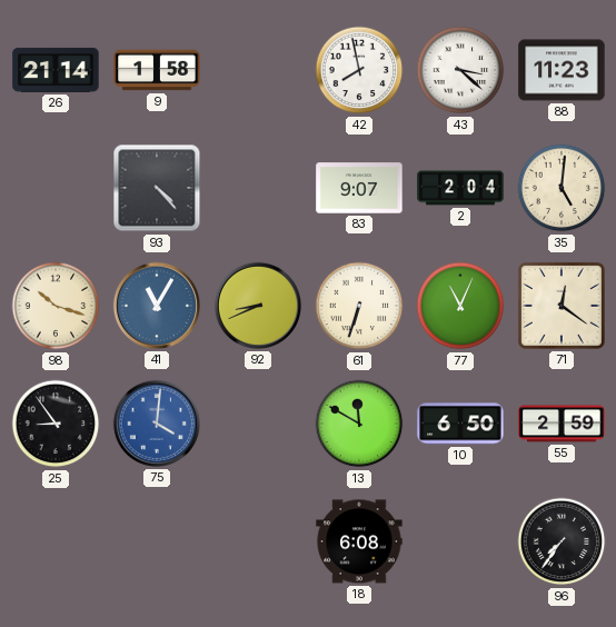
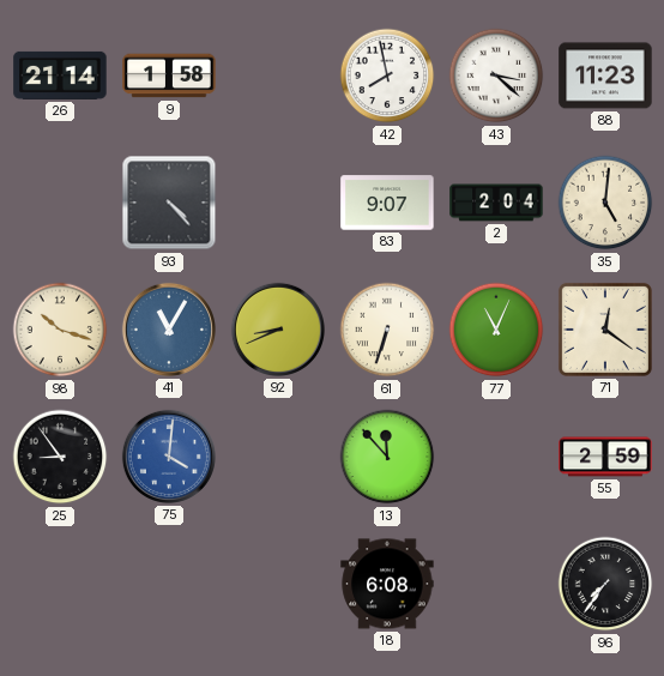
13: 11:50 -> 11:53 (387, 457)
10: 6:50 -> none (460, 424)
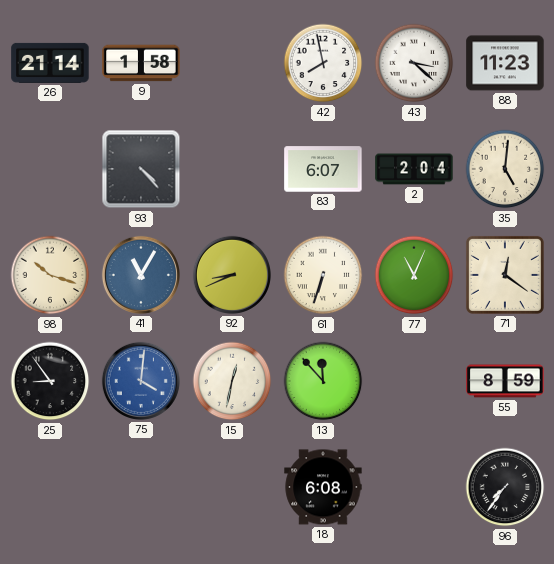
83: 9:07 -> 6:07 (323, 169)
15: none -> 12:32 (232, 381)
55: 2:59 -> 8:59 (505, 381)
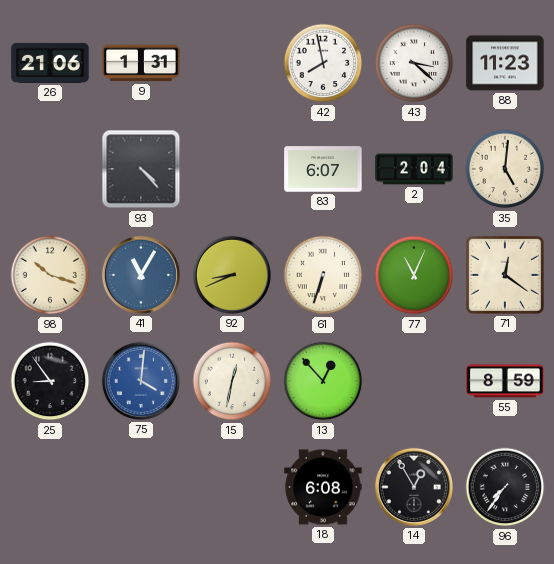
26: 21:14 -> 21:06 (50, 63)
9: 1:58 -> 1:31 (141, 63)
13: 11:53 -> 12:53 (323, 381)
14: none -> 12:55 (414, 487)
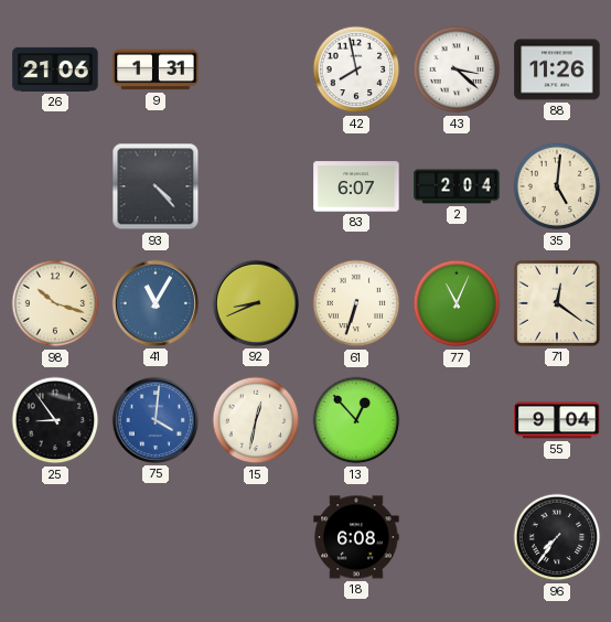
88: 11:23 -> 11:26 (557, 69)
55: 8:59 -> 9:04 (557, 420)
14: 12:55 -> none (414, 487)
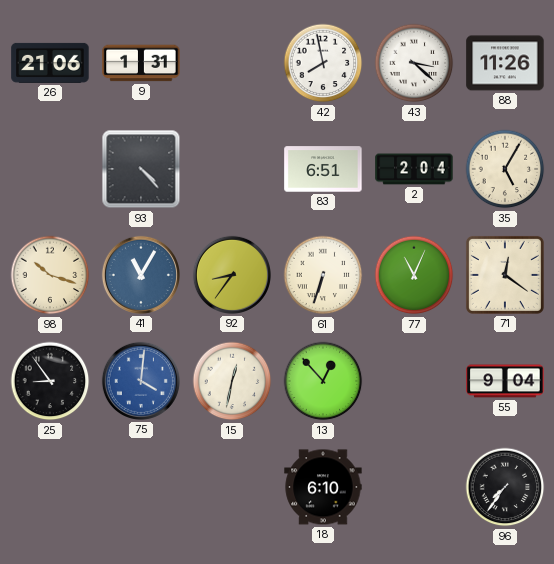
83: 6:07 -> 6:51 (323, 169)
35: 5:01 -> 5:05 (505, 169)
92: 8:41 -> 8:36 (232, 275)
18: 6:08 -> 6:10 (323, 487)
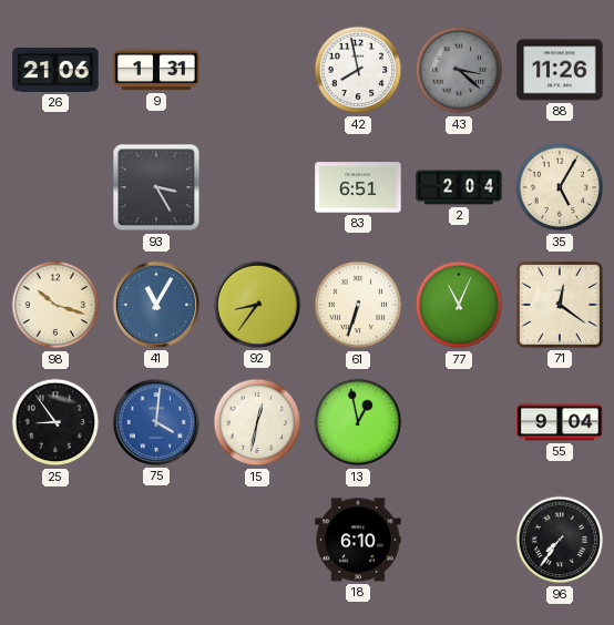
43 dial: white -> grey (459, 70)
93: 4:23 -> 3:25 (156, 187)
13: 12:53 -> 12:58 (358, 422)
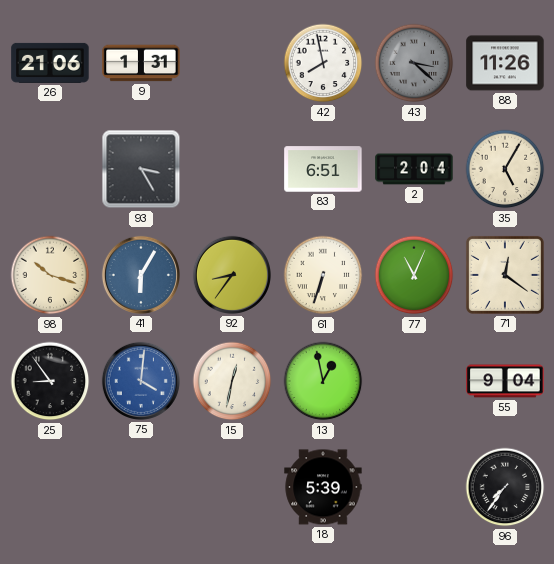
41: 11:05 -> 6:05 (141, 275)
18: 6:10 -> 5:39 (323, 487)
